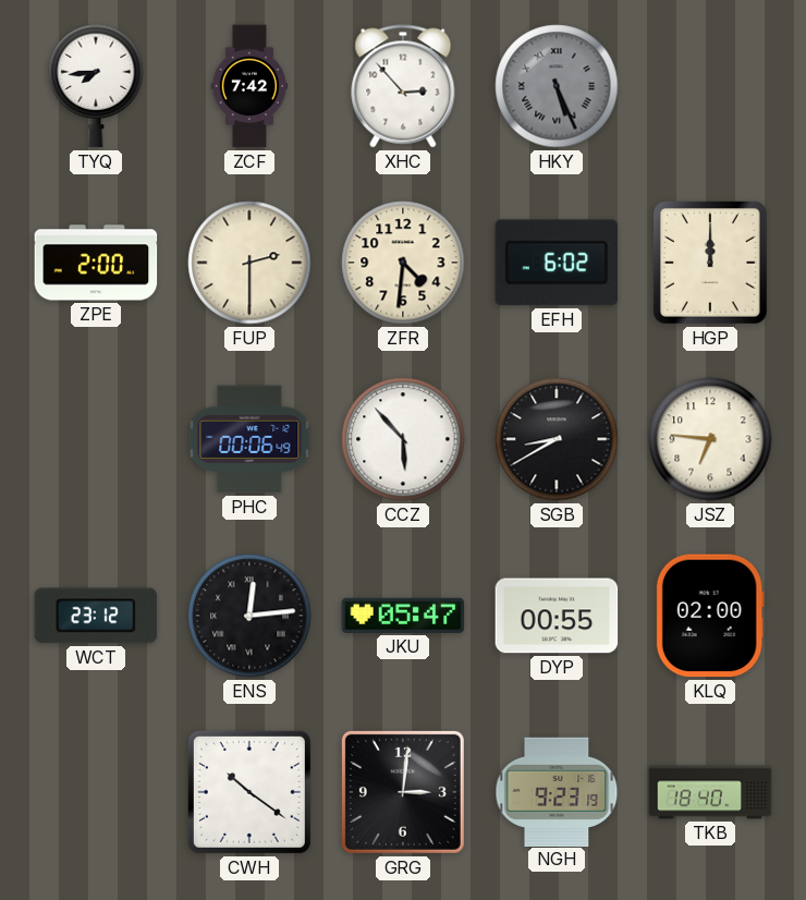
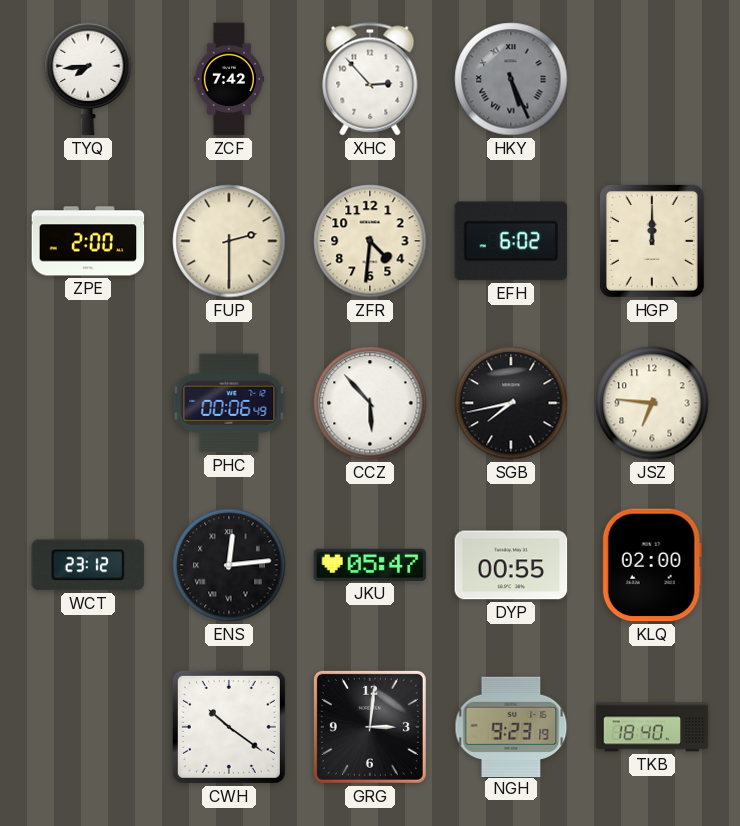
SGB: 8:40 -> 7:43 (511, 403)
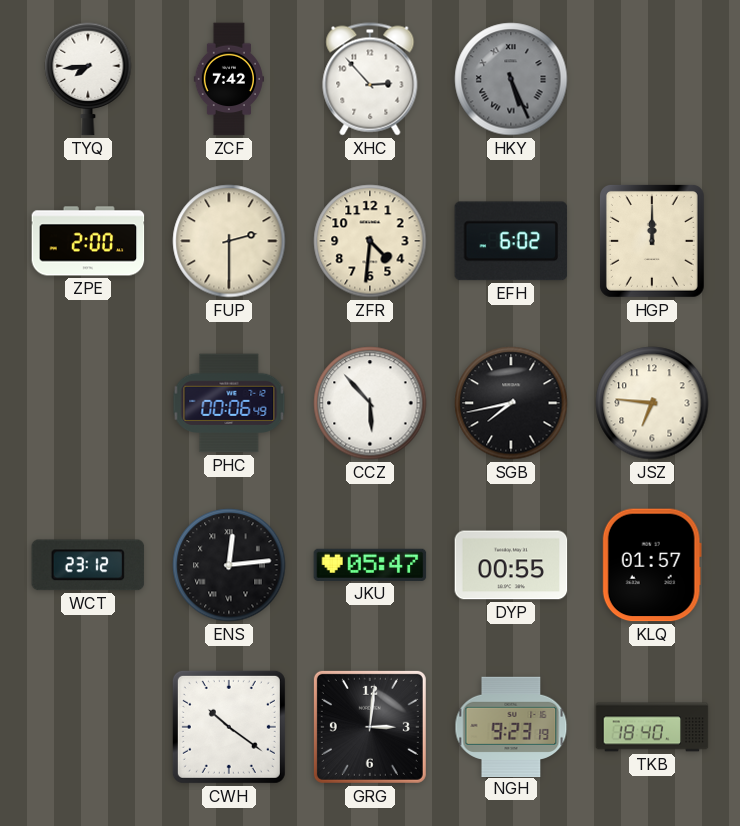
KLQ: 02:00 -> 01:57 (652, 565)
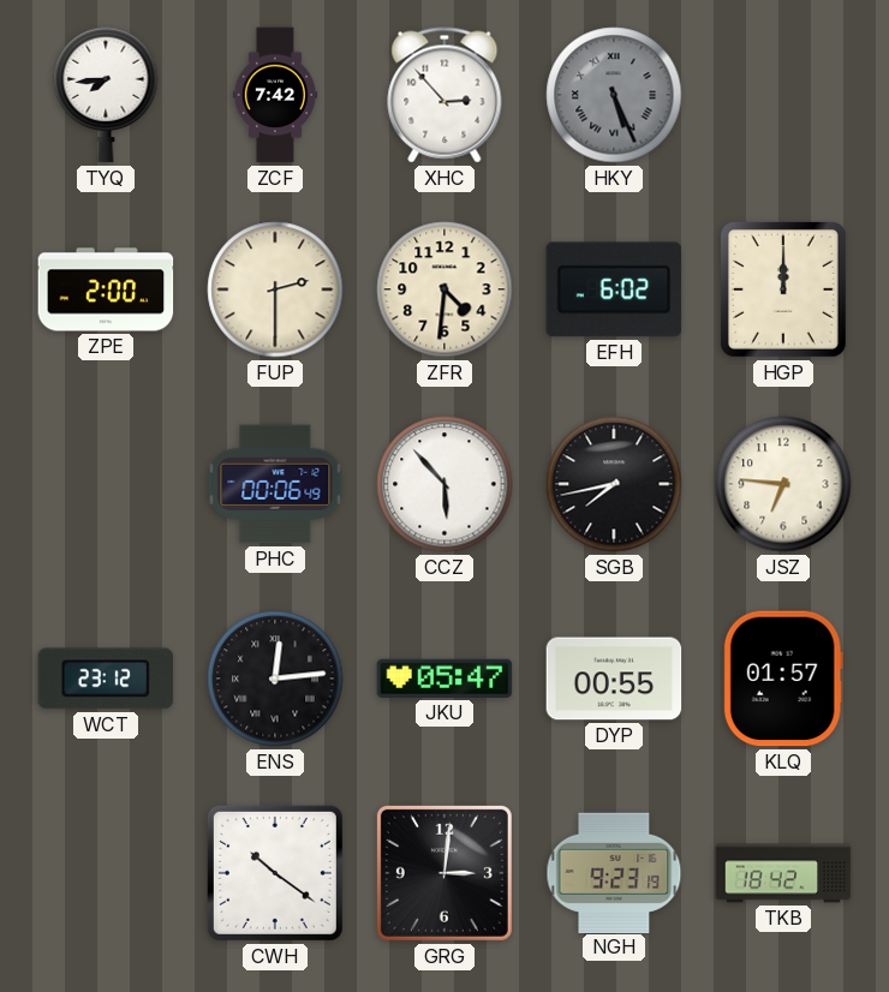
TKB: 18:40 -> 18:42 (783, 873)
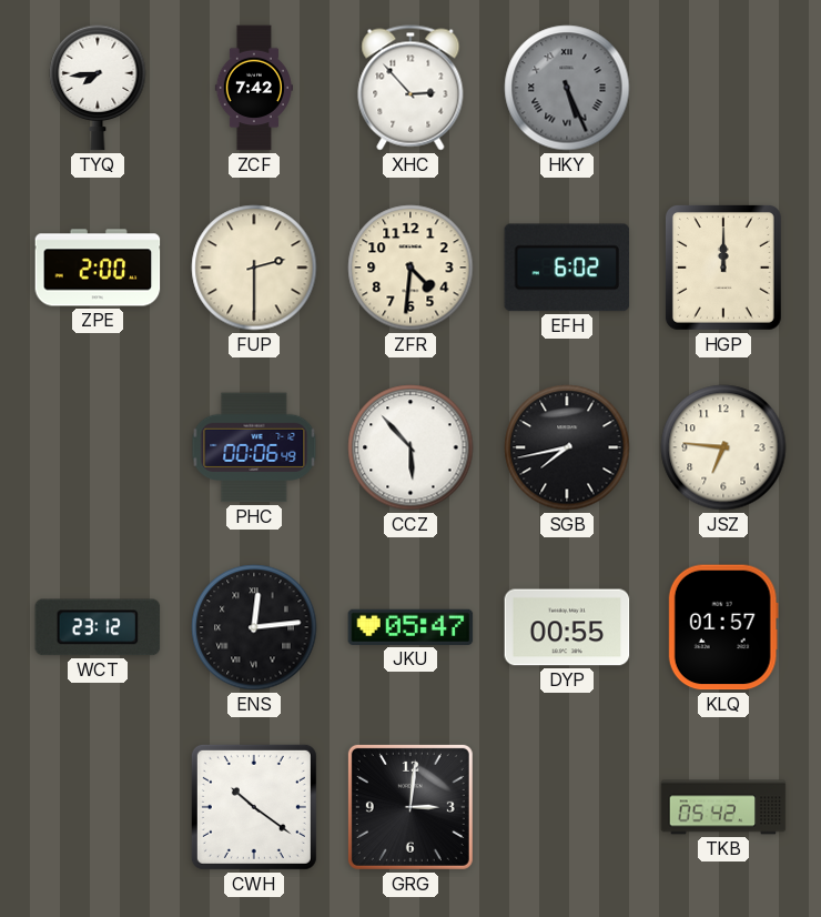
NGH: 9:23 -> none (614, 872)
TKB: 18:42 -> 05:42 (723, 807)
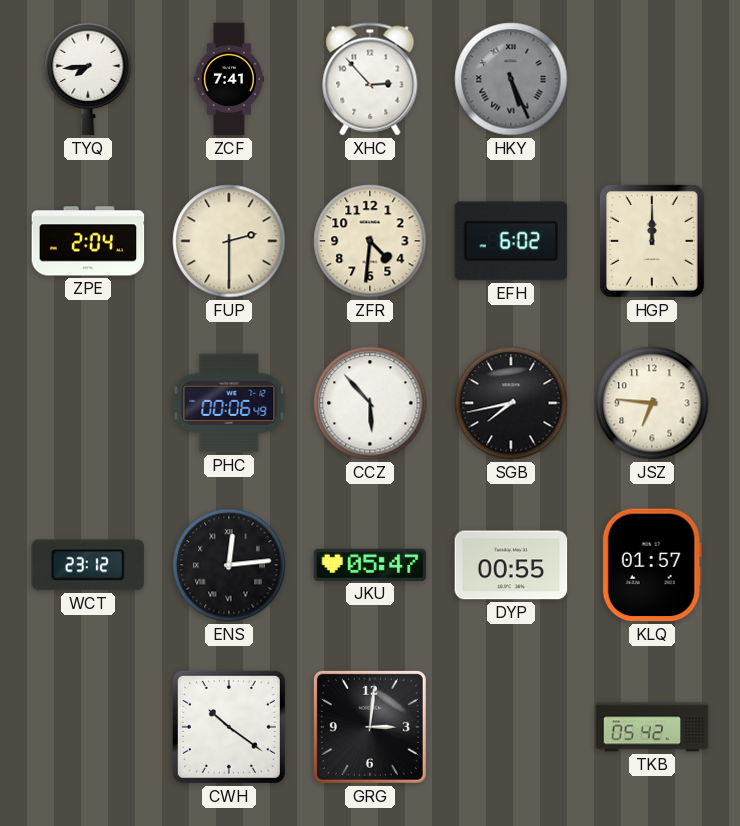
ZCF: 7:42 -> 7:41 (229, 79)
ZPE: 2:00 -> 2:04 (88, 241)
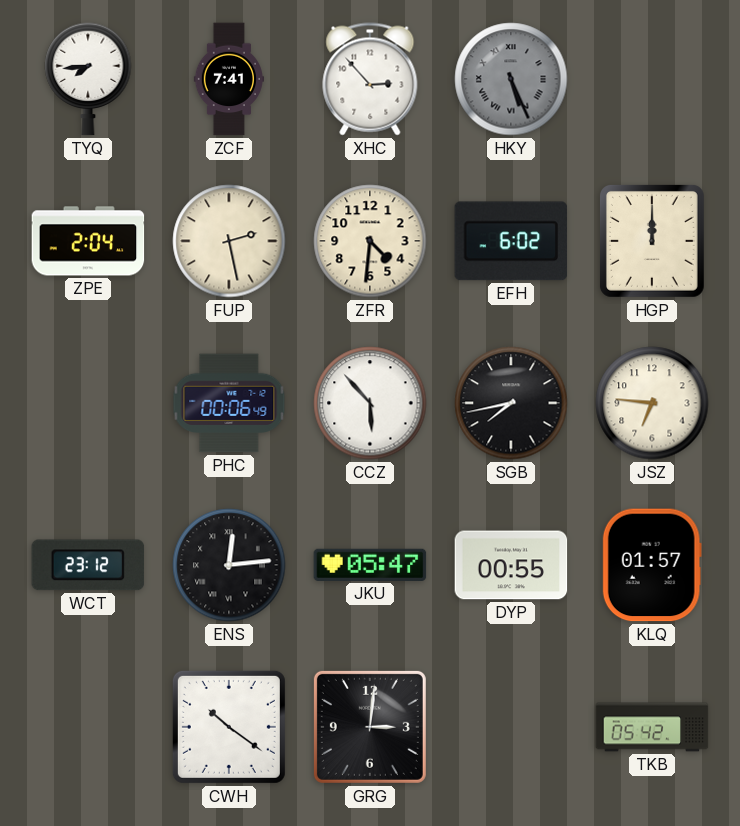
FUP: 2:30 -> 2:28 (229, 241)
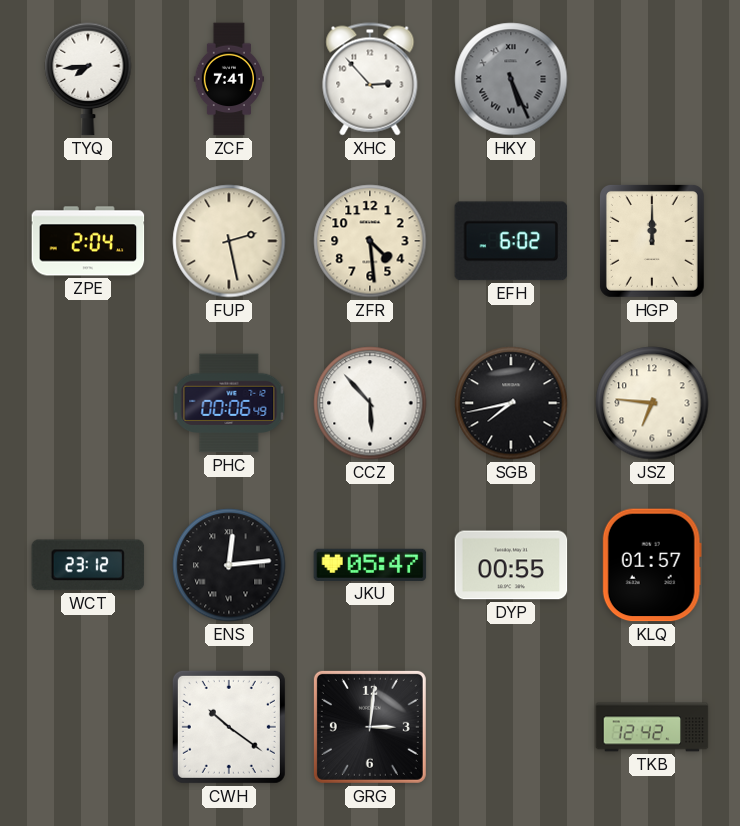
ZFR: 4:31 -> 4:29 (370, 241)
TKB: 05:42 -> 12:42 (652, 727)
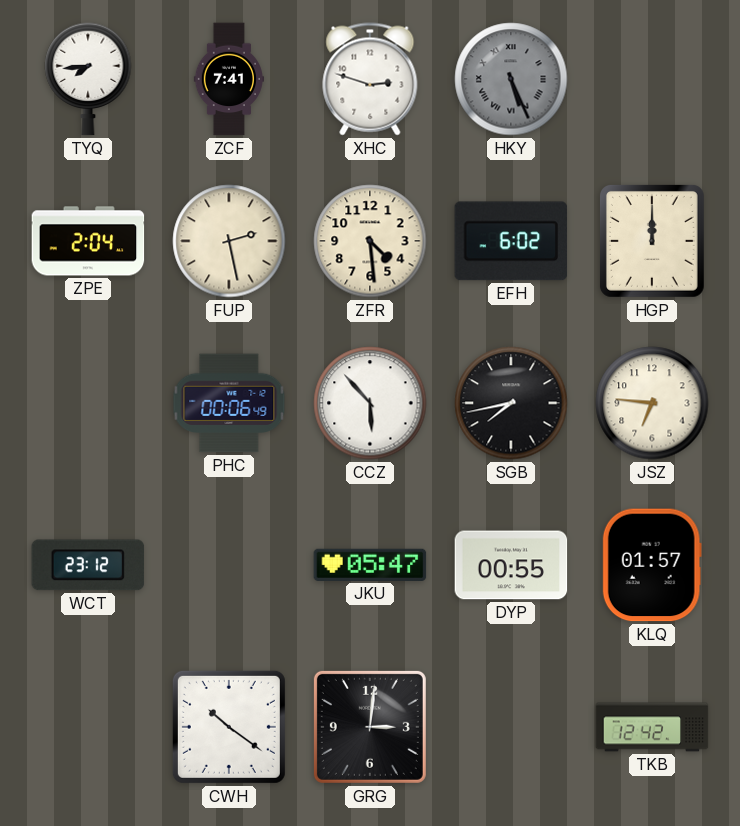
XHC: 2:53 -> 2:48 (370, 79)
ENS: 12:14 -> none (229, 565)
